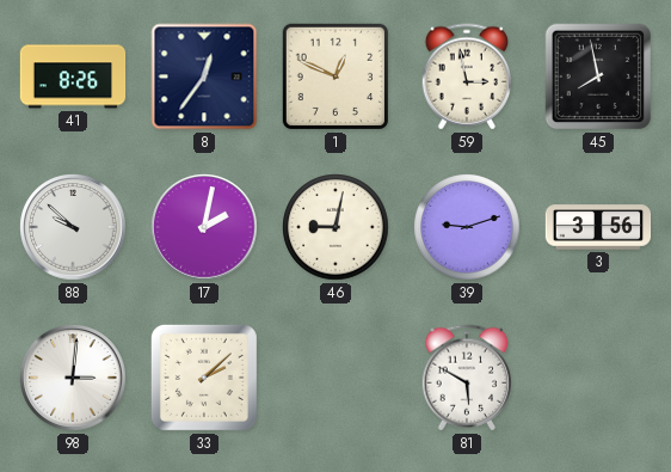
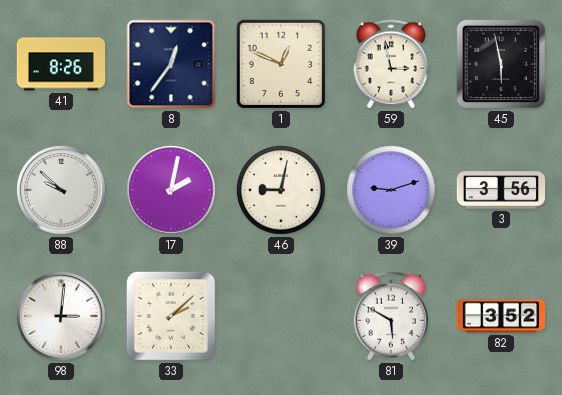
45: 7:58 -> 5:58 (501, 64)
82: none -> 3:52 (501, 316)
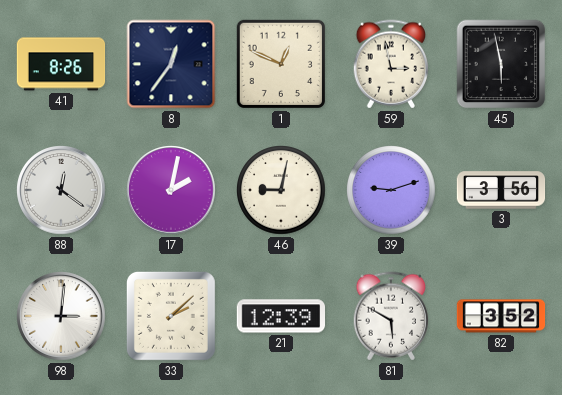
88: 9:52 -> 12:21 (61, 190)
21: none -> 12:39 (281, 316)
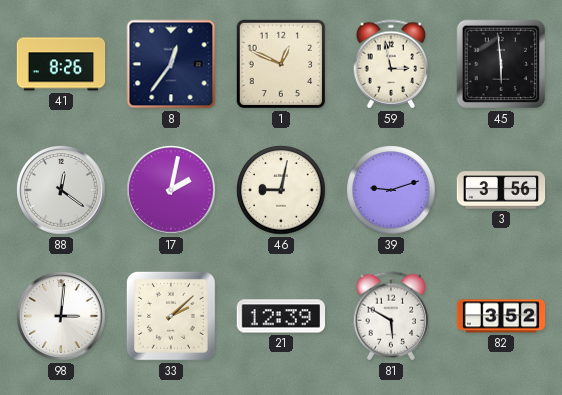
45: 5:58 -> 5:59 (501, 64)
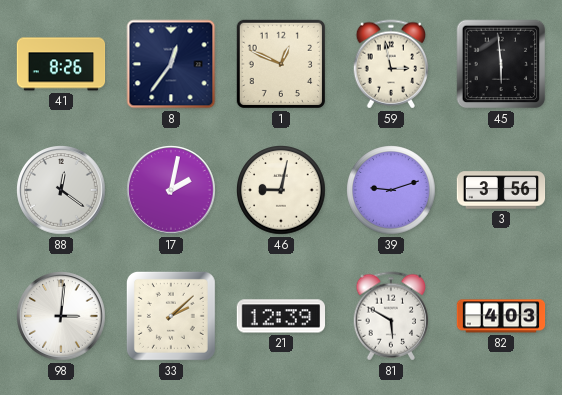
82: 3:52 -> 4:03 (501, 316)
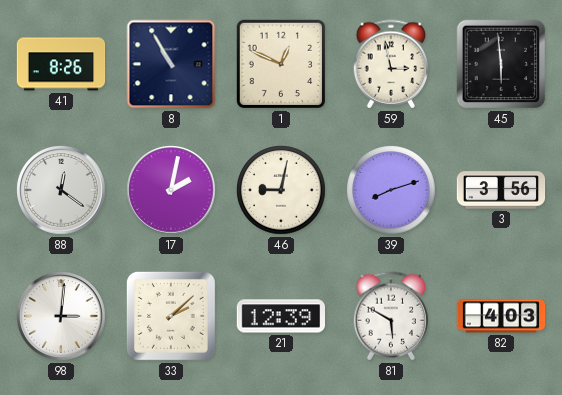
8: 12:36 -> 10:55 (171, 64)
39: 9:12 -> 8:12 (391, 190)
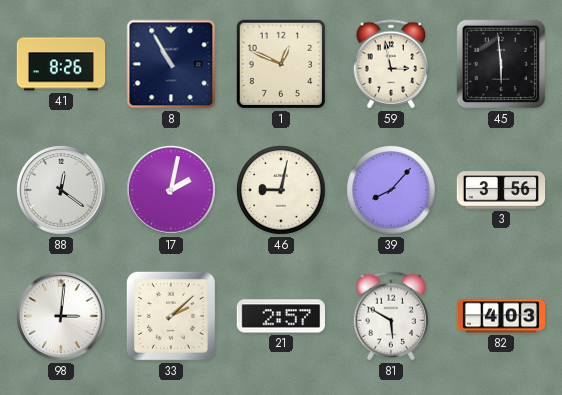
39: 8:12 -> 8:07 (391, 190)
21: 12:39 -> 2:57 (281, 316)
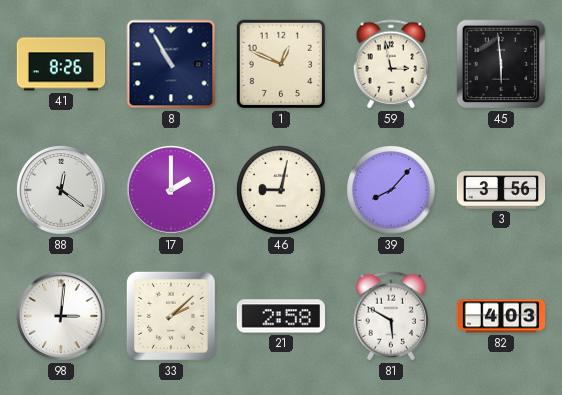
17: 2:02 -> 2:00 (171, 190)
21: 2:57 -> 2:58 (281, 316)
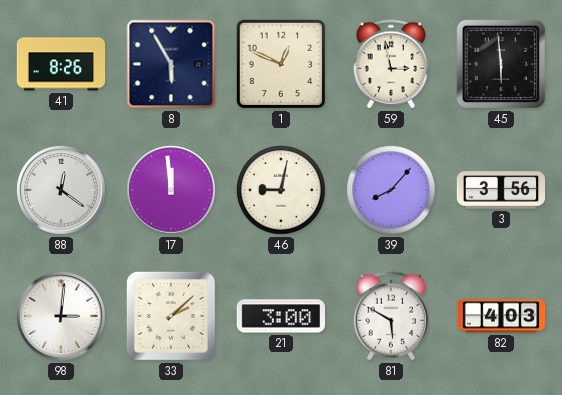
8: 10:55 -> 5:55 (171, 64)
17: 2:00 -> 11:59 (171, 190)
21: 2:58 -> 3:00 (281, 316)
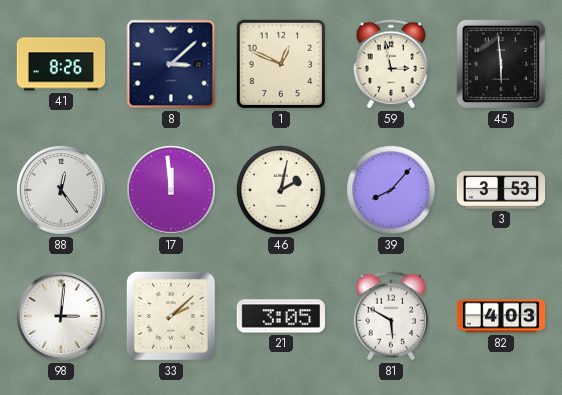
8: 5:55 -> 3:08 (171, 64)
88: 12:21 -> 12:24 (61, 190)
46: 9:02 -> 2:02 (281, 190)
3: 3:56 -> 3:53 (501, 190)
21: 3:00 -> 3:05 (281, 316)
